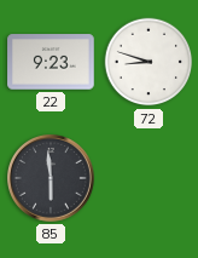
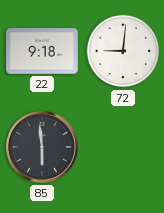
22: 9:23 -> 9:18 (42, 51)
72: 8:48 -> 9:01 (123, 51)
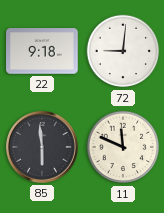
11: none -> 11:49 (123, 147)
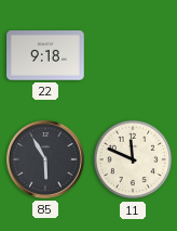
72: 9:01 -> none (123, 51)
85: 5:59 -> 5:55 (46, 161)
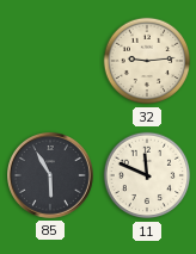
22: 9:18 -> none (45, 55)
32: none -> 9:14 (147, 61)
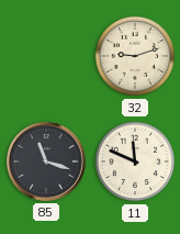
32: 9:14 -> 9:12 (135, 56)
85: 5:55 -> 11:18 (47, 163)
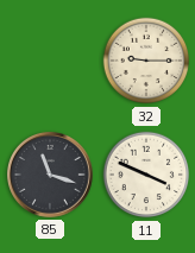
32: 9:12 -> 9:15 (146, 61)
11: 11:49 -> 3:49 (146, 175)
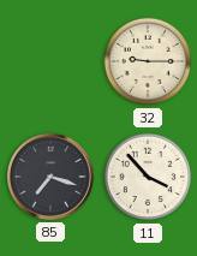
85: 11:18 -> 7:18 (52, 178)
11: 3:49 -> 3:53 (148, 177)
